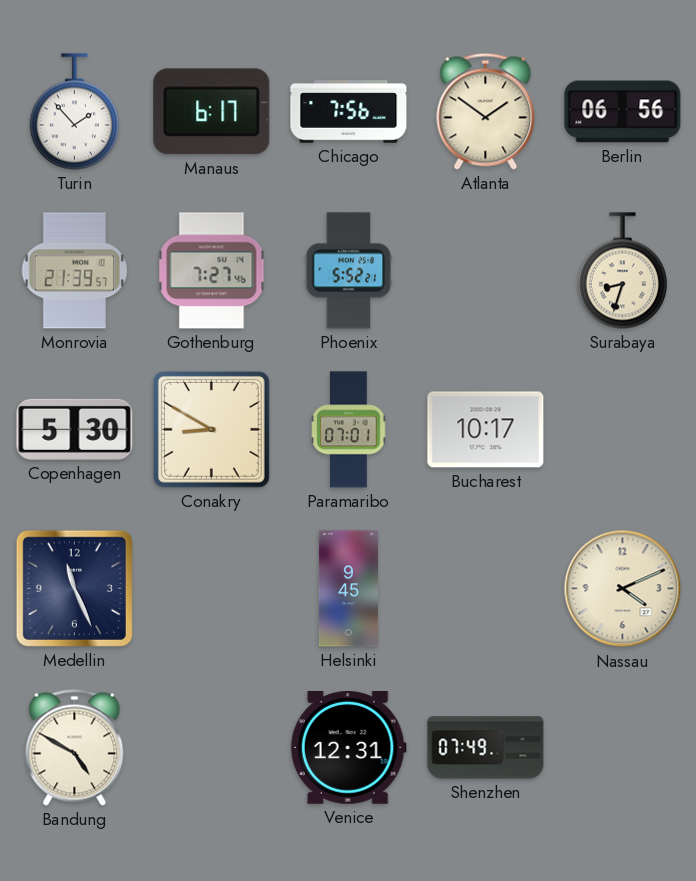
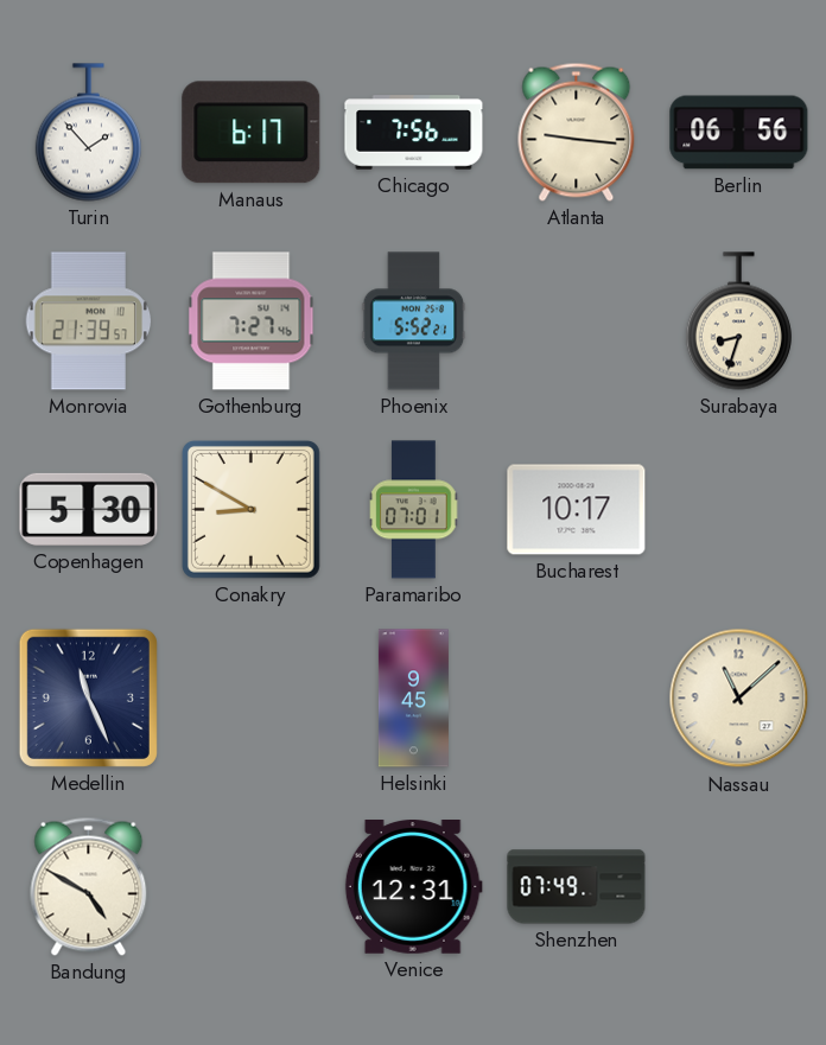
Atlanta: 1:51 -> 9:16 (577, 132)
Nassau: 4:11 -> 11:08 (739, 699)
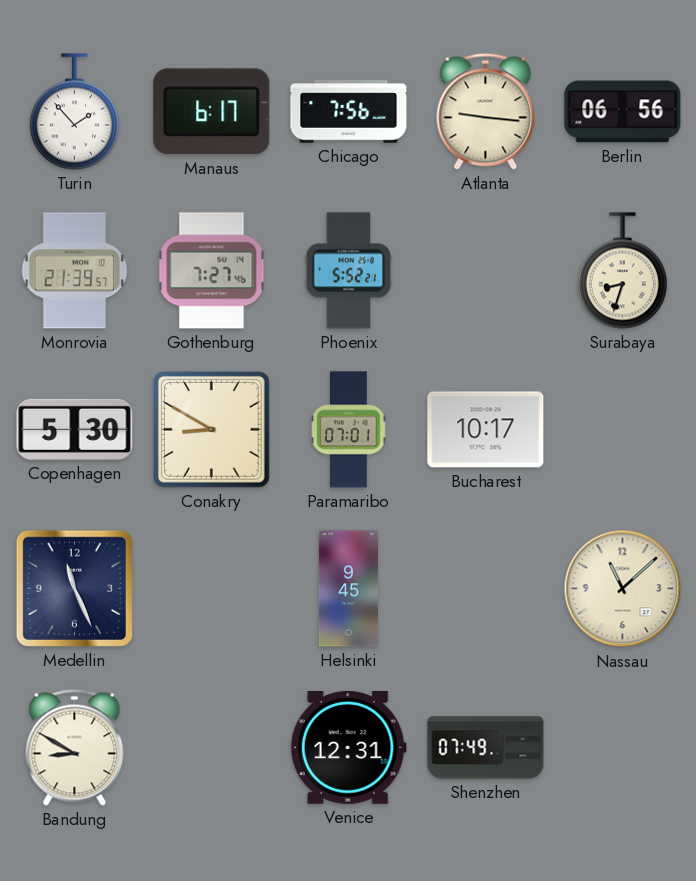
Bandung: 4:50 -> 8:50 (75, 747)
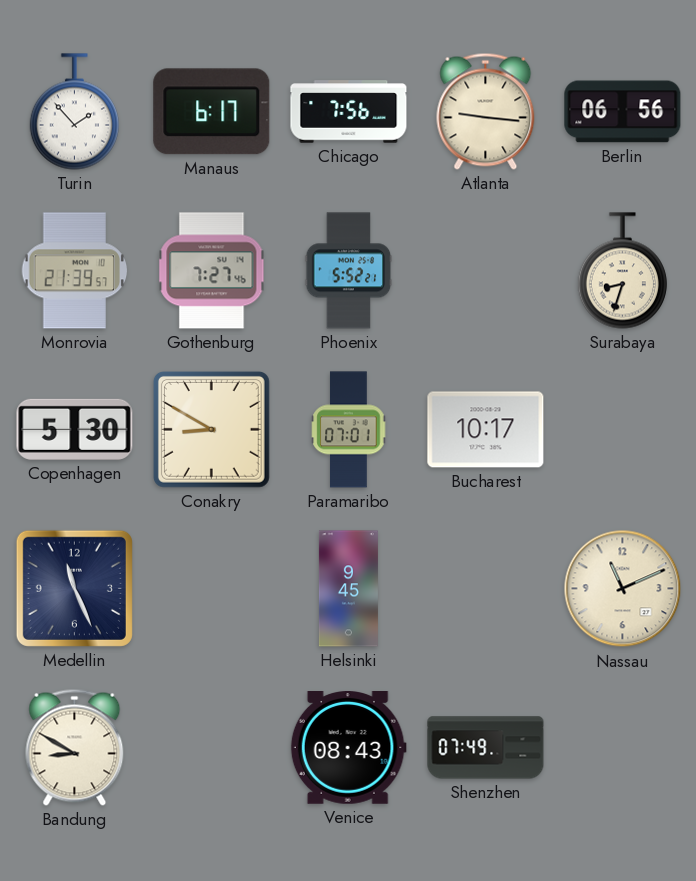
Nassau: 11:08 -> 11:11 (623, 589)
Venice: 12:31 -> 08:43 (348, 748)
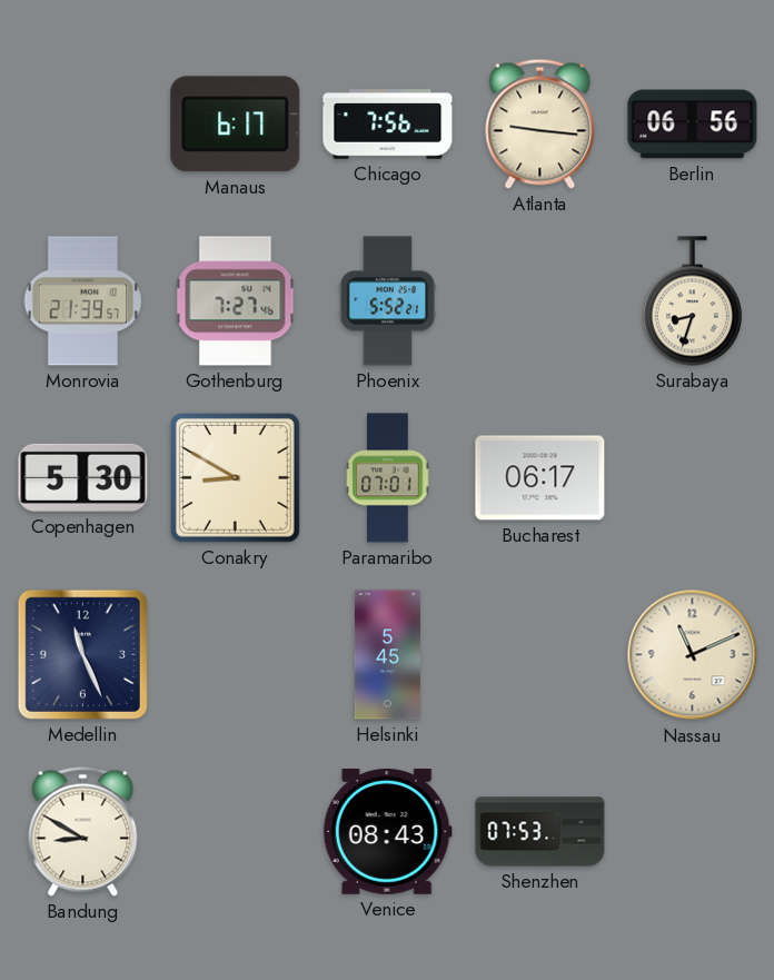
Turin: 1:53 -> none (74, 112)
Bucharest: 10:17 -> 06:17 (540, 478)
Helsinki: 9:45 -> 5:45 (387, 655)
Shenzhen: 07:49 -> 07:53 (540, 832)
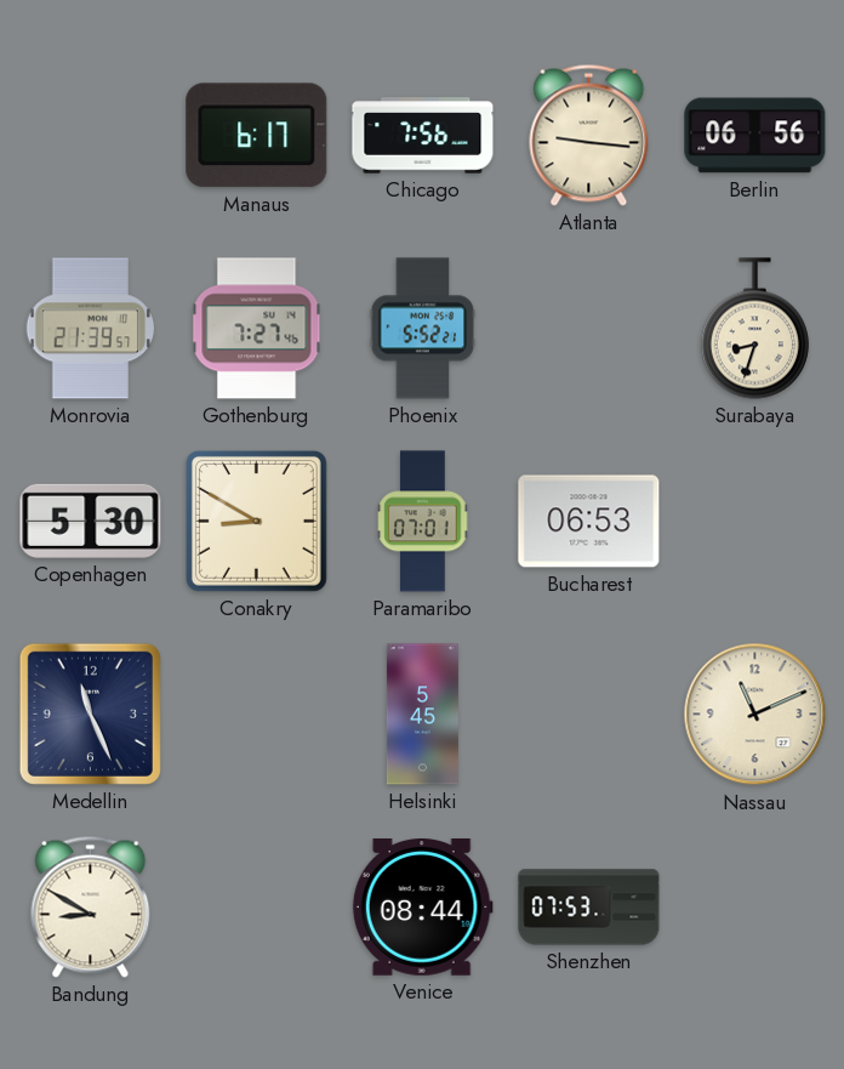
Bucharest: 06:17 -> 06:53 (589, 522)
Venice: 08:43 -> 08:44 (422, 908)
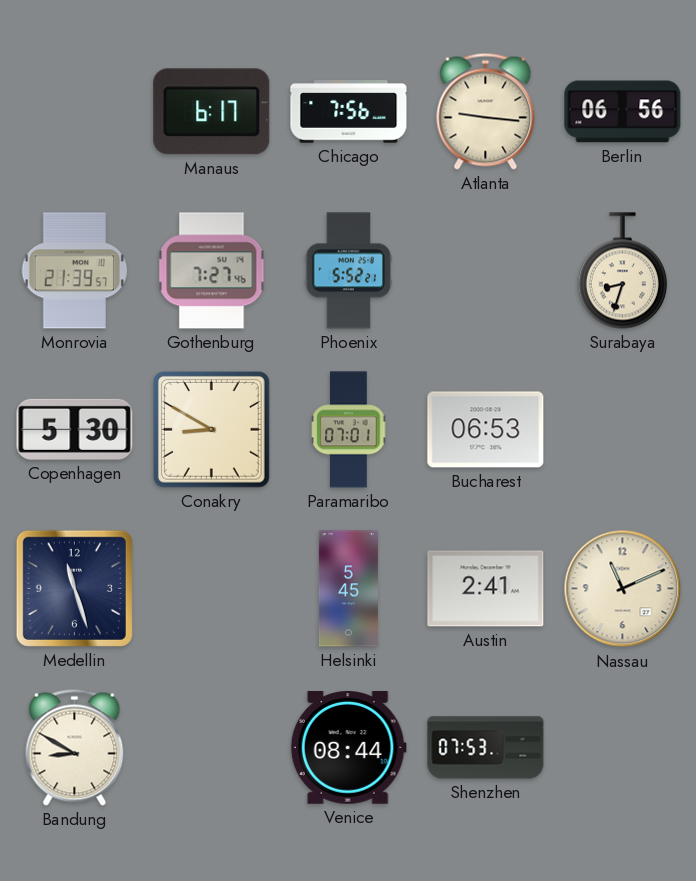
Medellin: 11:26 -> 11:27 (74, 588)
Austin: none -> 2:41 (486, 589)
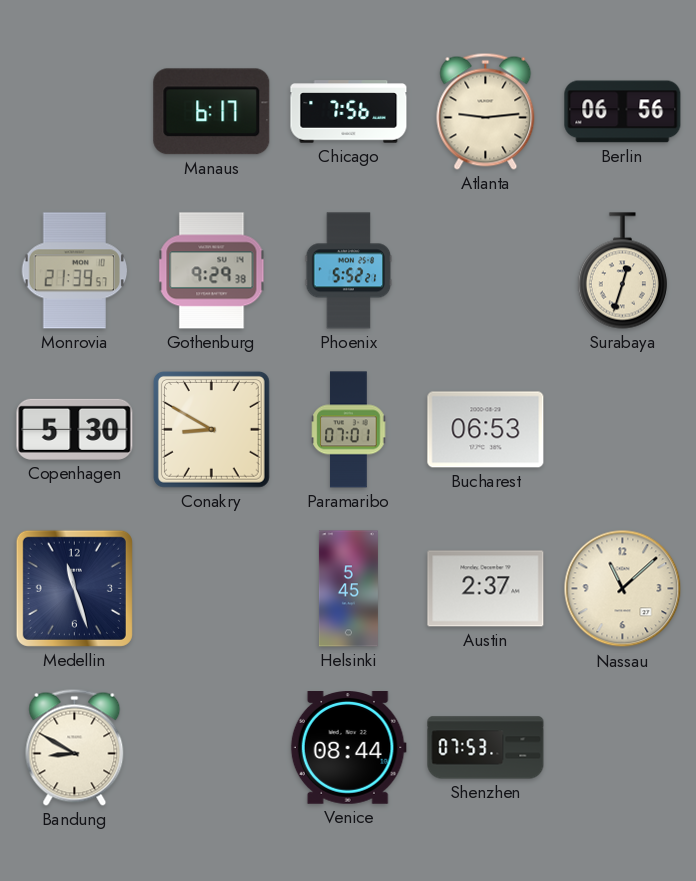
Atlanta: 9:16 -> 9:14 (486, 111)
Gothenburg: 7:27 -> 9:29 (212, 271)
Surabaya: 8:33 -> 12:33 (622, 271)
Austin: 2:41 -> 2:37 (486, 589)
Nassau: 11:11 -> 11:08 (623, 589)
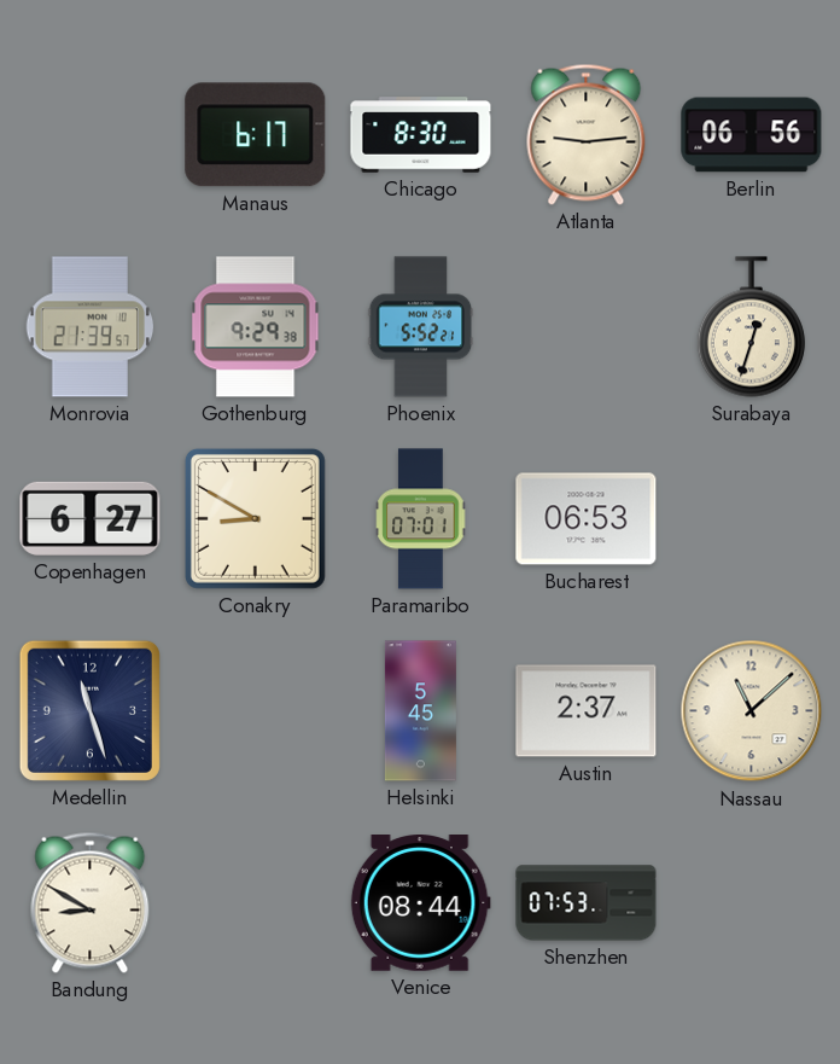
Chicago: 7:56 -> 8:30 (421, 135)
Copenhagen: 5:30 -> 6:27 (91, 518)
